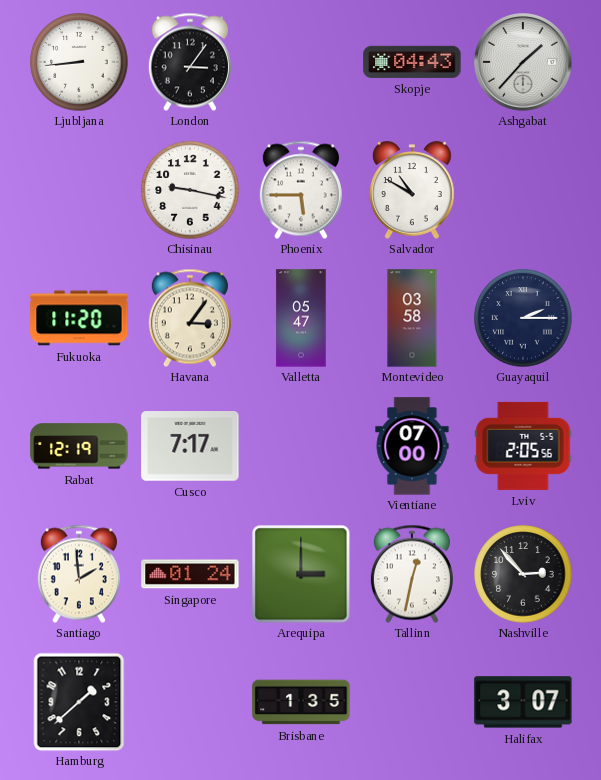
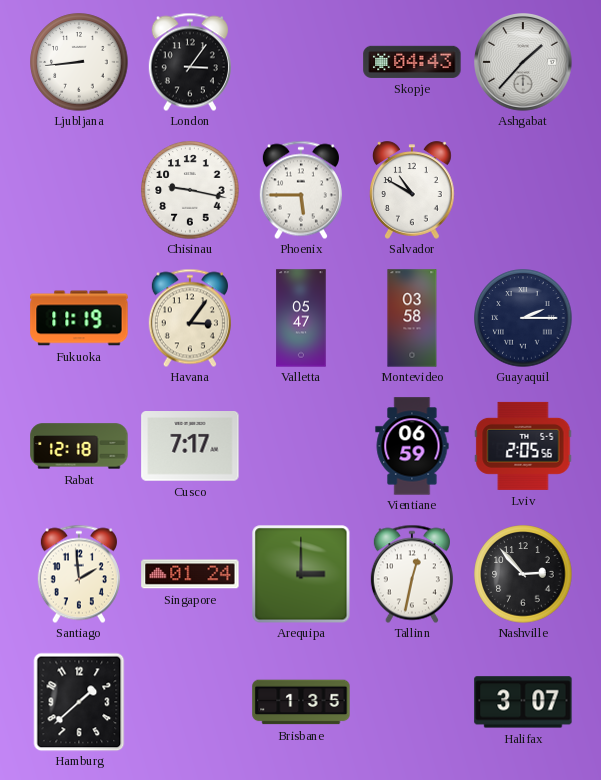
Fukuoka: 11:20 -> 11:19 (79, 318)
Rabat: 12:19 -> 12:18 (79, 446)
Vientiane: 07:00 -> 06:59 (412, 446)
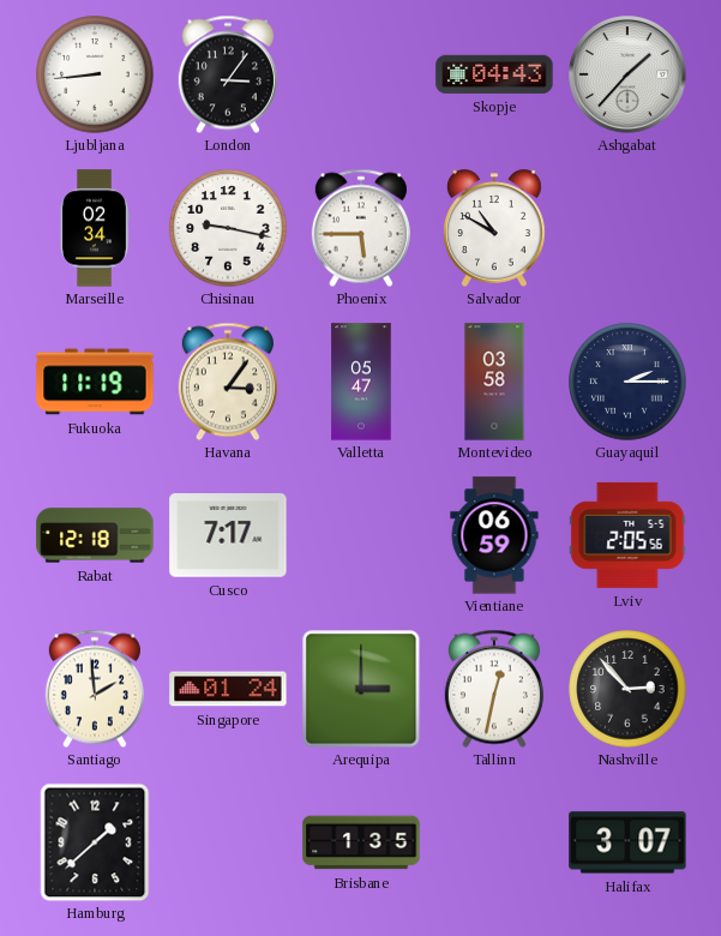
Marseille: none -> 02:34 (95, 228)
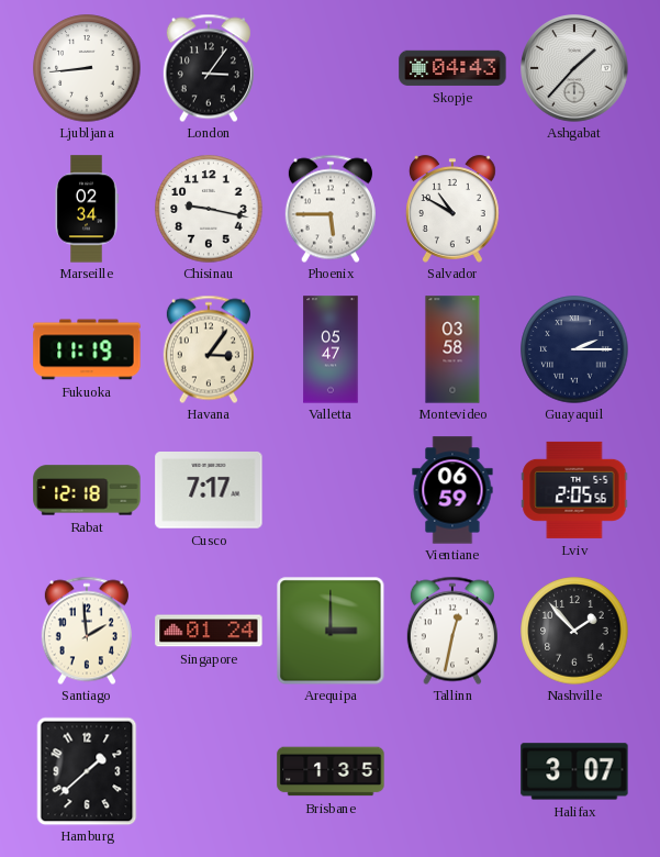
Nashville: 2:53 -> 1:53 (574, 631)
